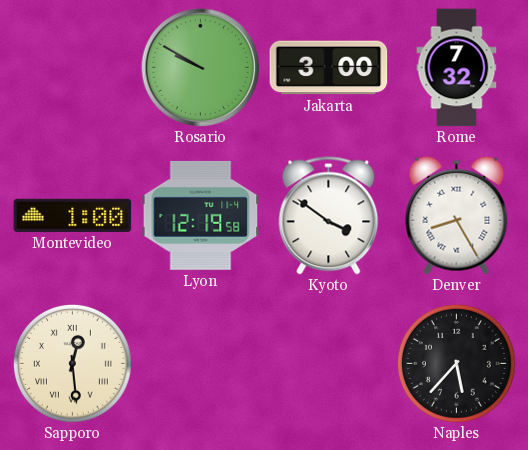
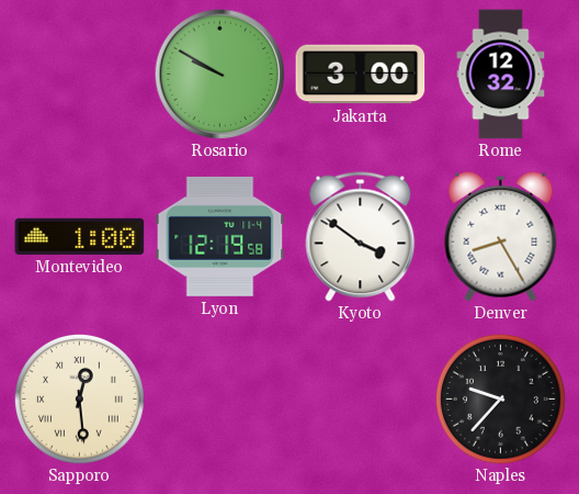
Rome: 7:32 -> 12:32 (501, 75)
Naples: 5:37 -> 9:37 (500, 398)
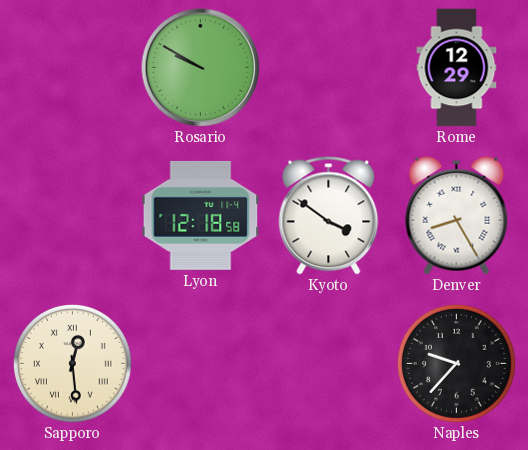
Jakarta: 3:00 -> none (361, 75)
Rome: 12:32 -> 12:29 (457, 68)
Montevideo: 1:00 -> none (80, 236)
Lyon: 12:19 -> 12:18 (201, 215)
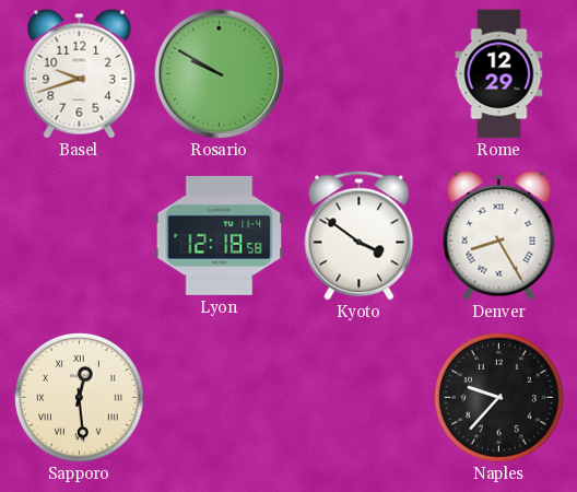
Basel: none -> 9:42 (80, 73)
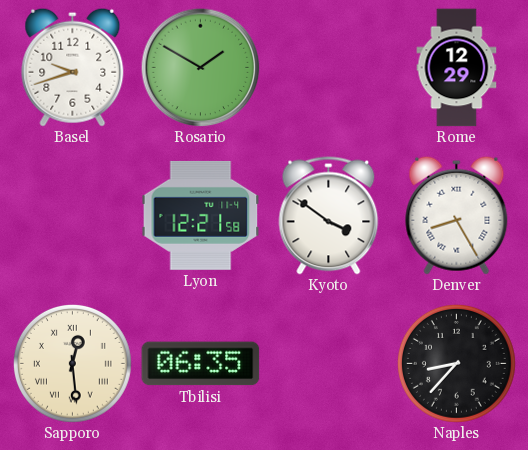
Rosario: 9:50 -> 1:50 (200, 67)
Lyon: 12:18 -> 12:21 (201, 215)
Tbilisi: none -> 06:35 (201, 364)
Naples: 9:37 -> 8:37 (456, 363)
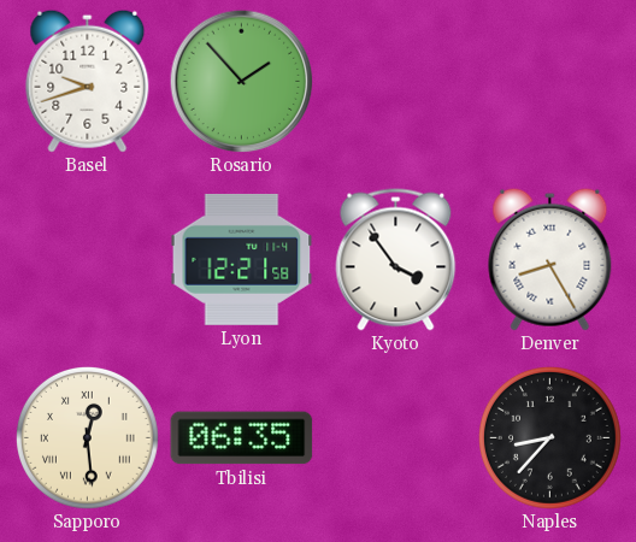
Rosario: 1:50 -> 1:53 (241, 81)
Rome: 12:29 -> none (457, 68)
Kyoto: 3:51 -> 3:54 (396, 260)
